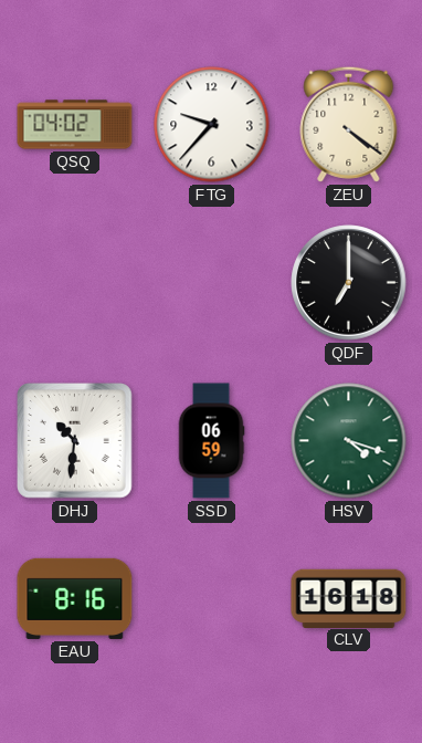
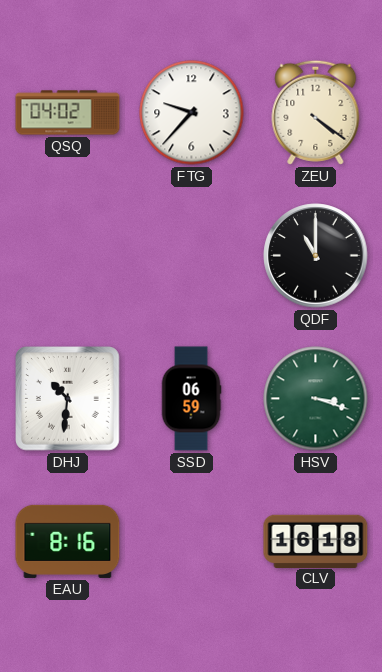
QDF: 7:00 -> 11:00 (316, 256)
HSV: 4:18 -> 3:18 (316, 399)
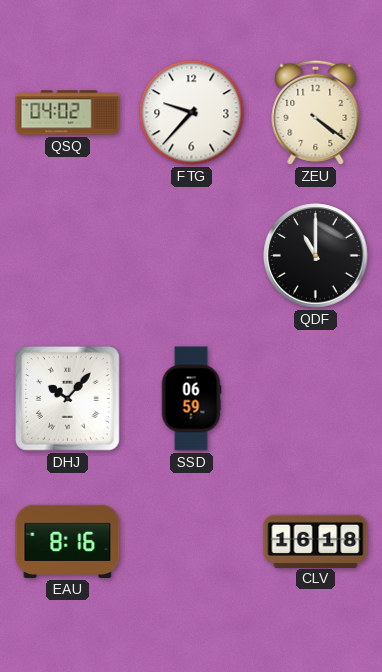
DHJ: 10:31 -> 10:07 (68, 399)
HSV: 3:18 -> none (316, 399)
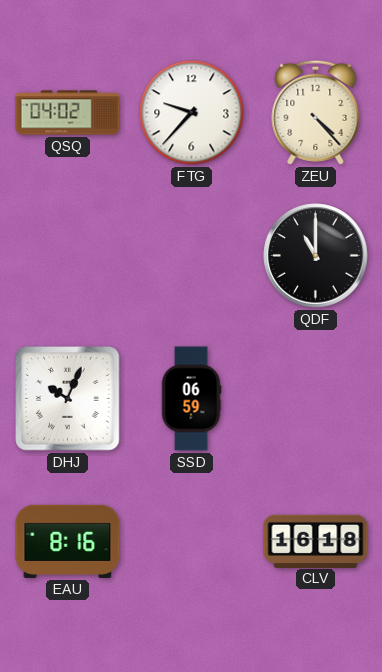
ZEU: 4:21 -> 4:23 (316, 112)
DHJ: 10:07 -> 10:04 (68, 399)
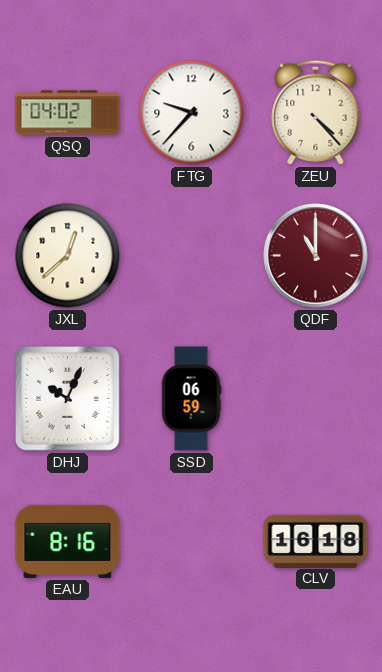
JXL: none -> 12:38 (68, 256)
QDF dial: black -> burgundy (316, 256)
